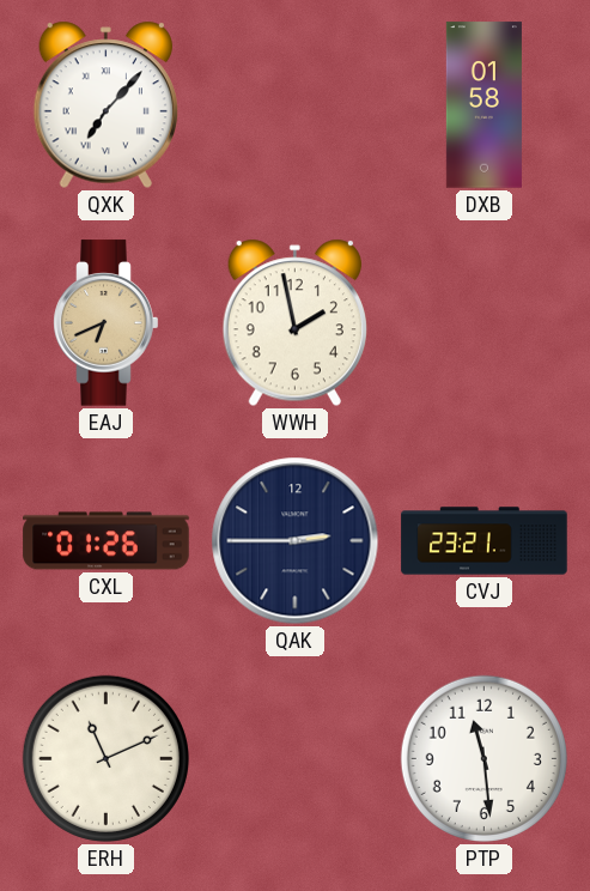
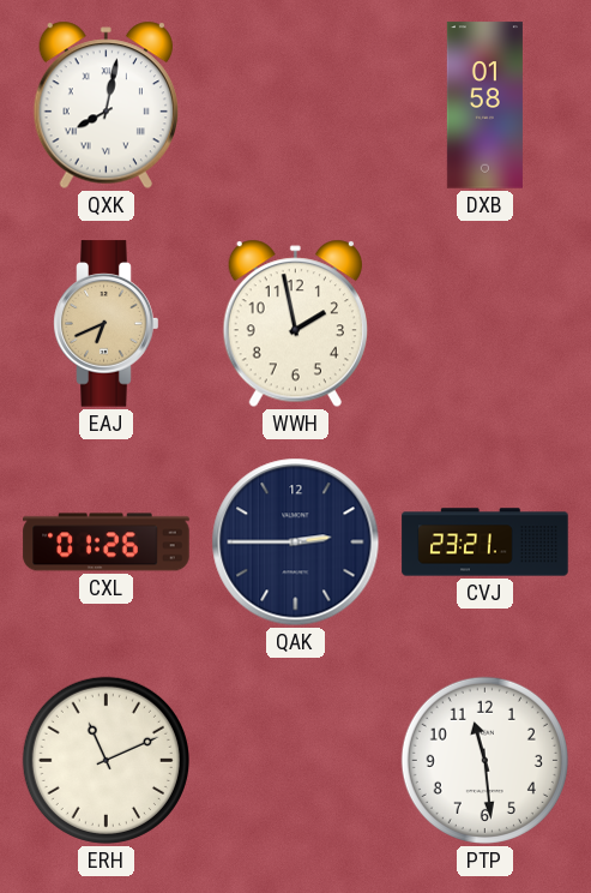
QXK: 7:07 -> 8:02 (105, 106)
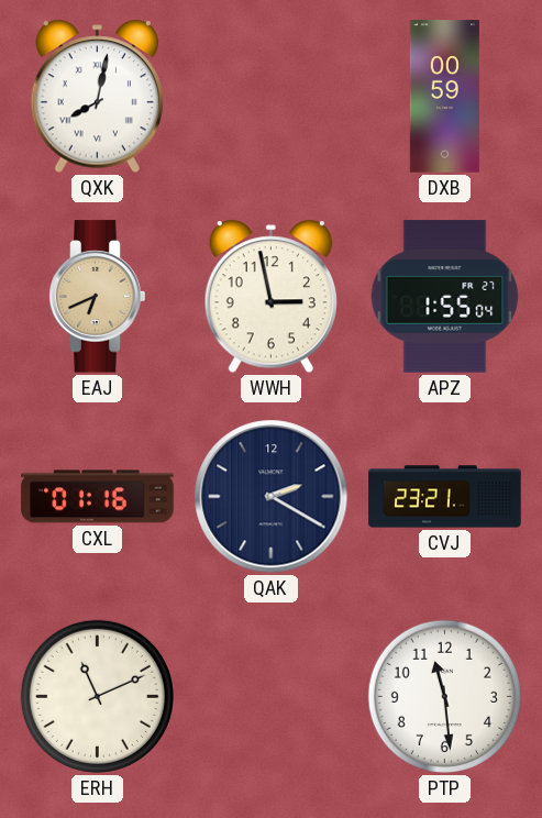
DXB: 01:58 -> 00:59 (444, 97)
WWH: 1:58 -> 2:58 (270, 297)
APZ: none -> 1:55 (445, 297)
CXL: 01:26 -> 01:16 (98, 497)
QAK: 2:45 -> 2:20 (272, 497)
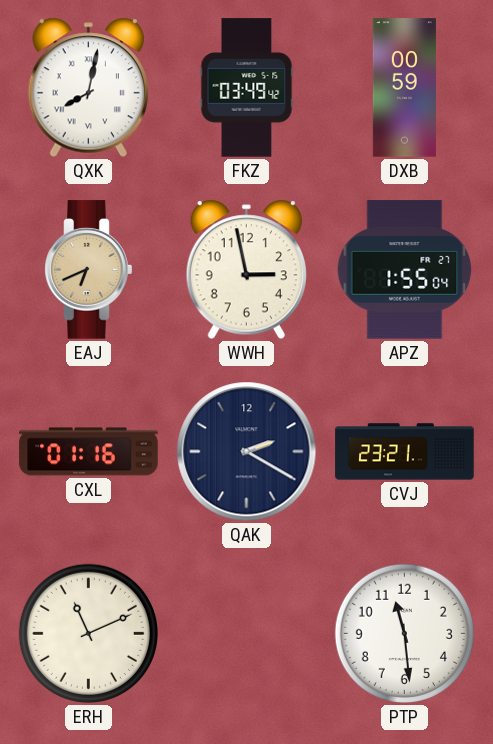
FKZ: none -> 03:49 (247, 88)
